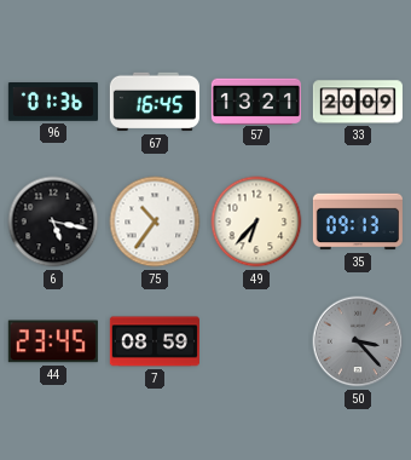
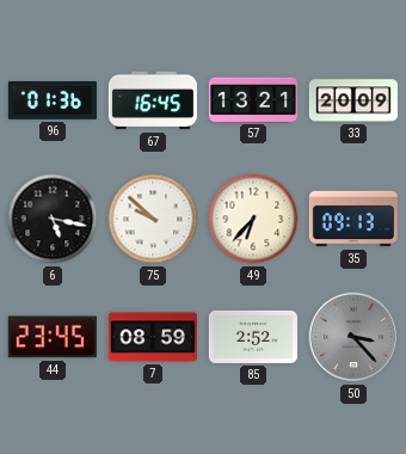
75: 10:36 -> 9:52 (153, 219)
85: none -> 2:52 (253, 337)
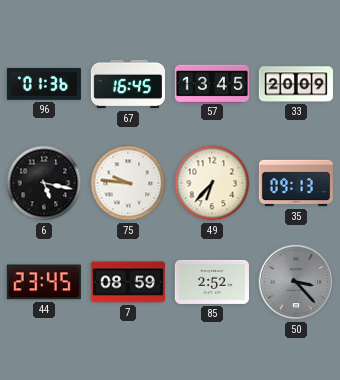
57: 13:21 -> 13:45 (212, 83)
75: 9:52 -> 9:46 (128, 183)
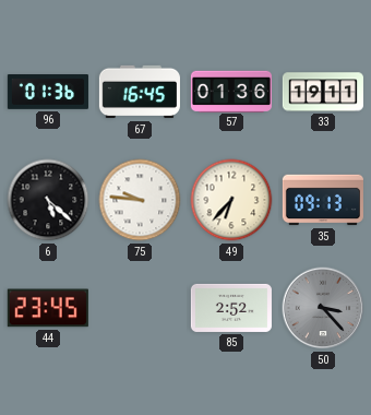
57: 13:45 -> 01:36 (231, 91)
33: 20:09 -> 19:11 (323, 92)
6: 5:17 -> 5:22 (48, 200)
7: 08:59 -> none (128, 282)
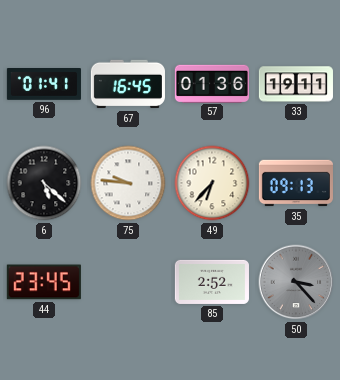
96: 01:36 -> 01:41 (44, 84)
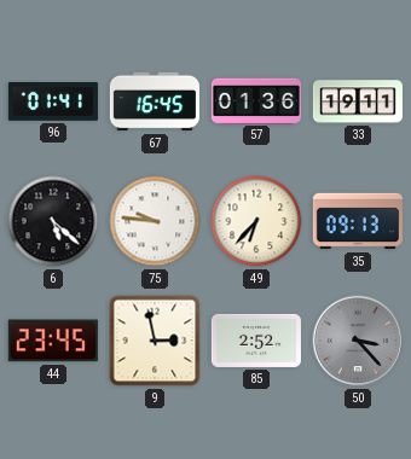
9: none -> 2:58 (155, 341)
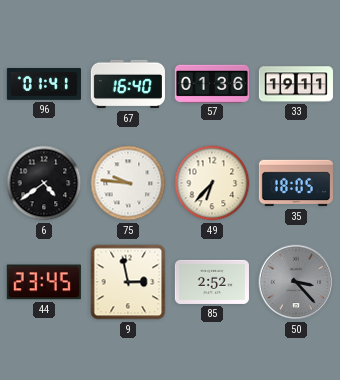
67: 16:45 -> 16:40 (128, 84)
6: 5:22 -> 4:39 (44, 183)
35: 09:13 -> 18:05 (296, 183)
